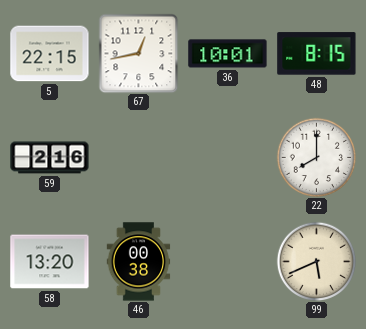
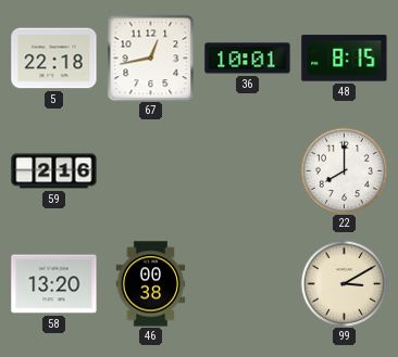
5: 22:15 -> 22:18 (54, 59)
99: 5:41 -> 3:10 (344, 283)
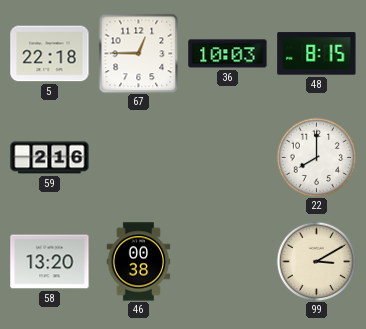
67: 12:43 -> 12:45 (138, 53)
36: 10:01 -> 10:03 (228, 54)
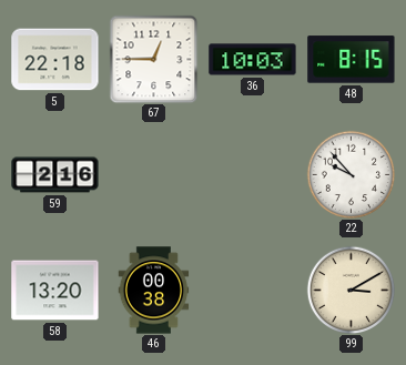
22: 8:00 -> 9:53 (351, 174)
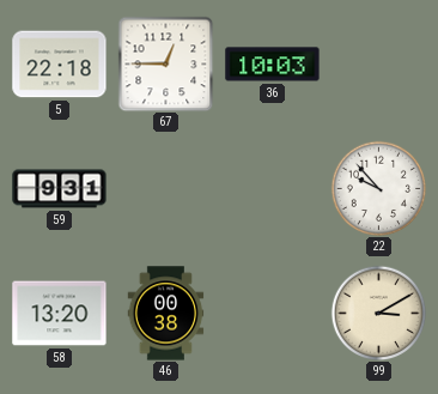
48: 8:15 -> none (352, 60)
59: 2:16 -> 9:31 (60, 189)
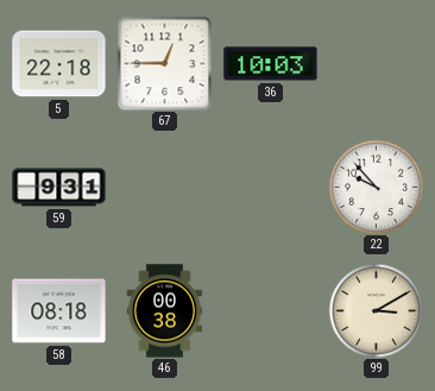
58: 13:20 -> 08:18 (59, 311)
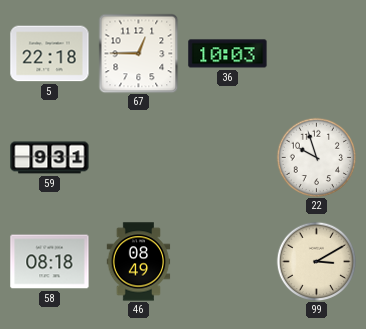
22: 9:53 -> 9:57 (316, 157)
46: 00:38 -> 08:49 (139, 262)
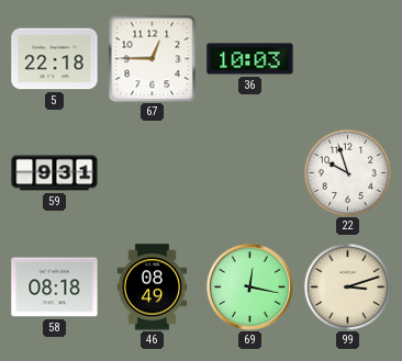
69: none -> 12:17 (249, 286)
99: 3:10 -> 3:12 (347, 286)
